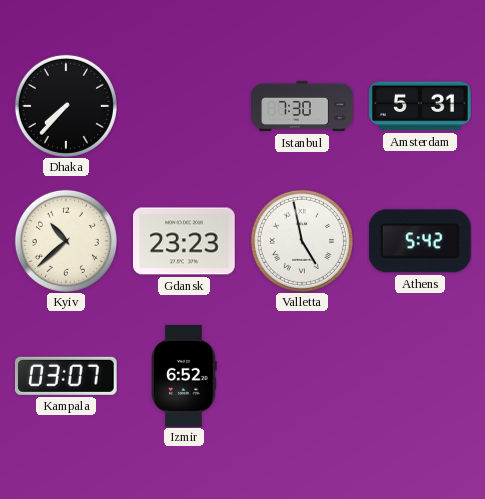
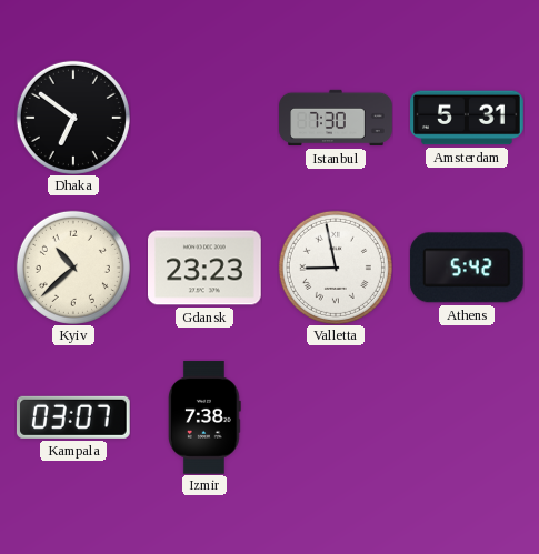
Dhaka: 7:37 -> 6:51 (73, 118)
Valletta: 4:58 -> 8:58 (336, 268)
Izmir: 6:52 -> 7:38 (204, 417)
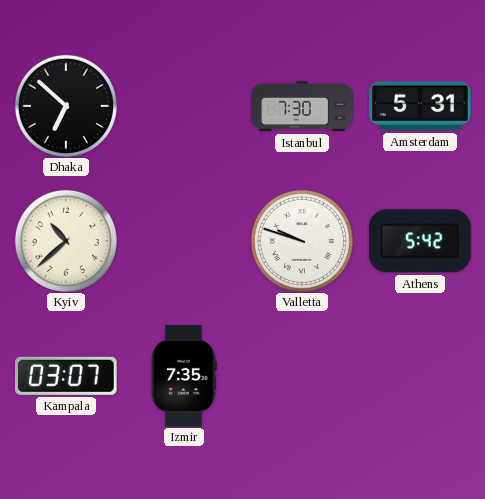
Dhaka: 6:51 -> 6:52 (66, 106)
Gdansk: 23:23 -> none (206, 268)
Valletta: 8:58 -> 9:48 (302, 241)
Izmir: 7:38 -> 7:35 (184, 376)
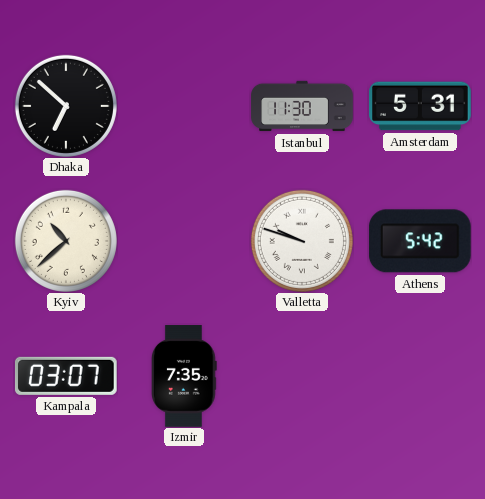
Istanbul: 7:30 -> 11:30 (302, 106)
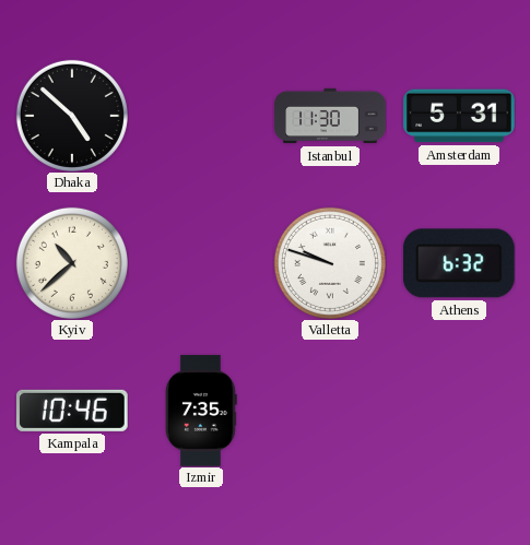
Dhaka: 6:52 -> 4:52 (72, 116)
Athens: 5:42 -> 6:32 (459, 263)
Kampala: 03:07 -> 10:46 (72, 411)
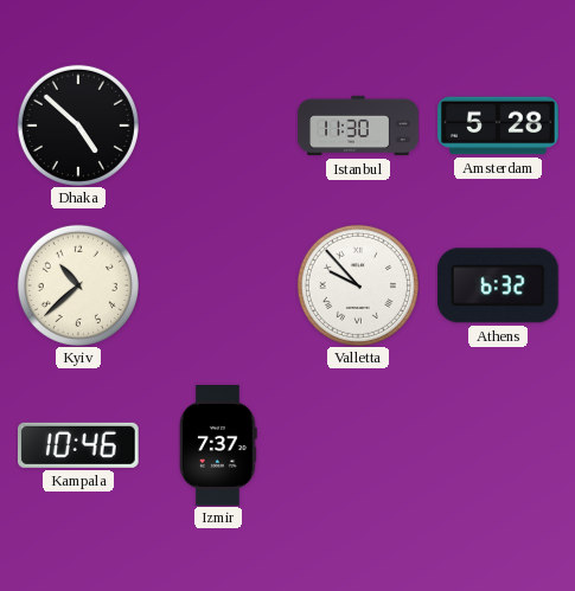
Amsterdam: 5:31 -> 5:28 (498, 126)
Valletta: 9:48 -> 9:53 (358, 285)
Izmir: 7:35 -> 7:37 (218, 445)
